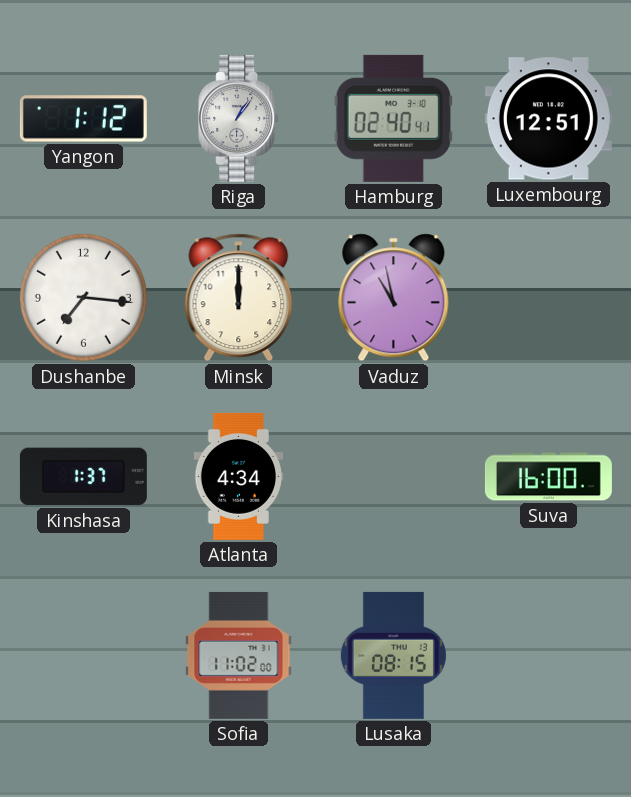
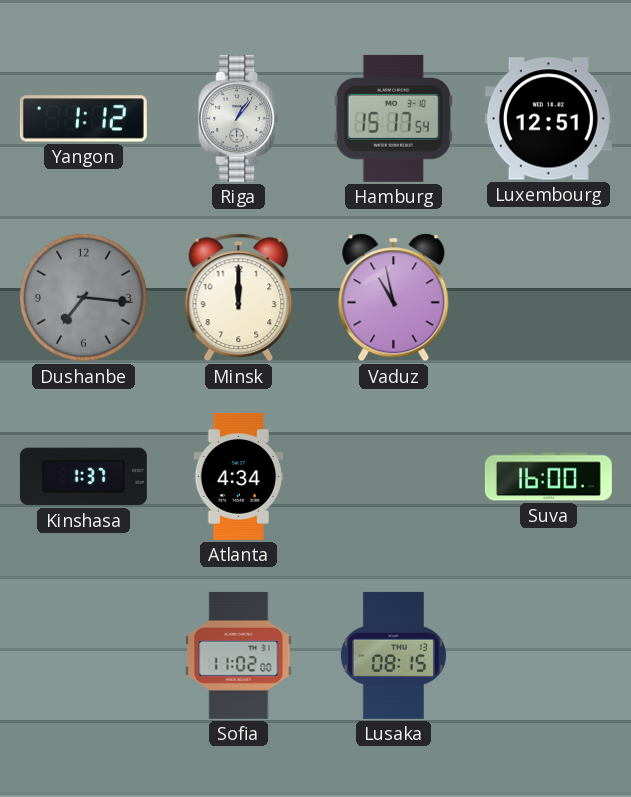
Hamburg: 02:40 -> 15:17 (393, 118)
Dushanbe dial: white -> grey (83, 297)
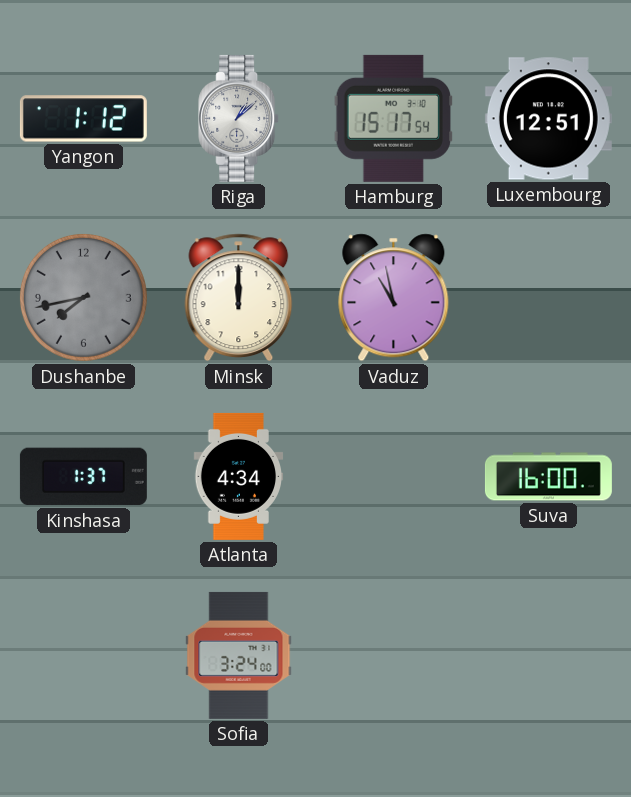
Riga: 1:06 -> 1:08 (239, 118)
Dushanbe: 7:16 -> 7:43 (83, 297)
Sofia: 11:02 -> 3:24 (239, 655)
Lusaka: 08:15 -> none (393, 655)
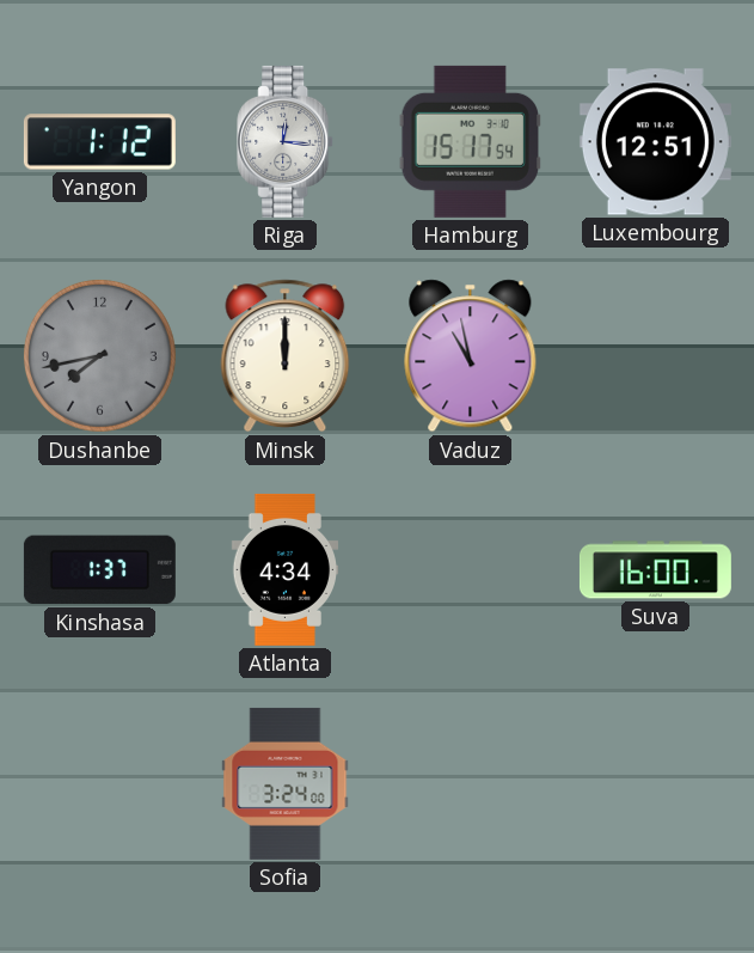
Riga: 1:08 -> 12:16 (286, 141)
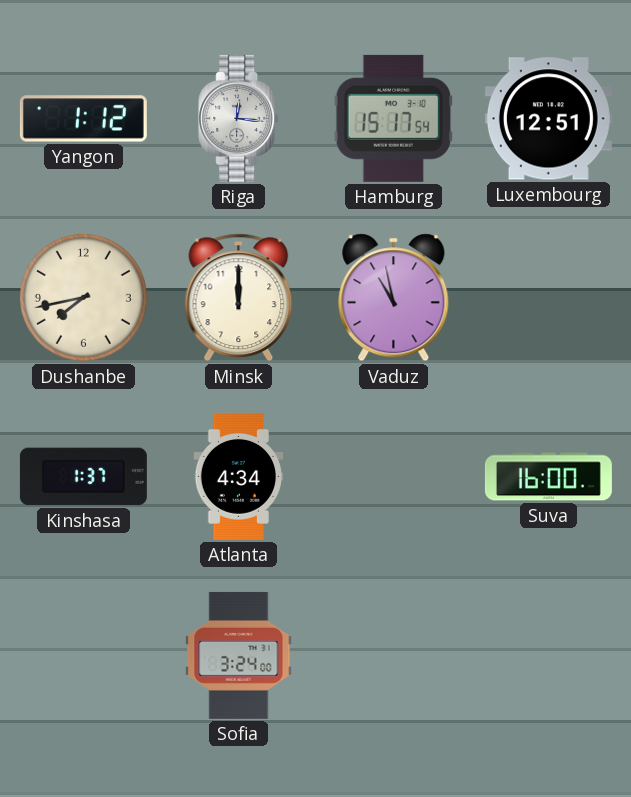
Dushanbe dial: grey -> cream (83, 297)
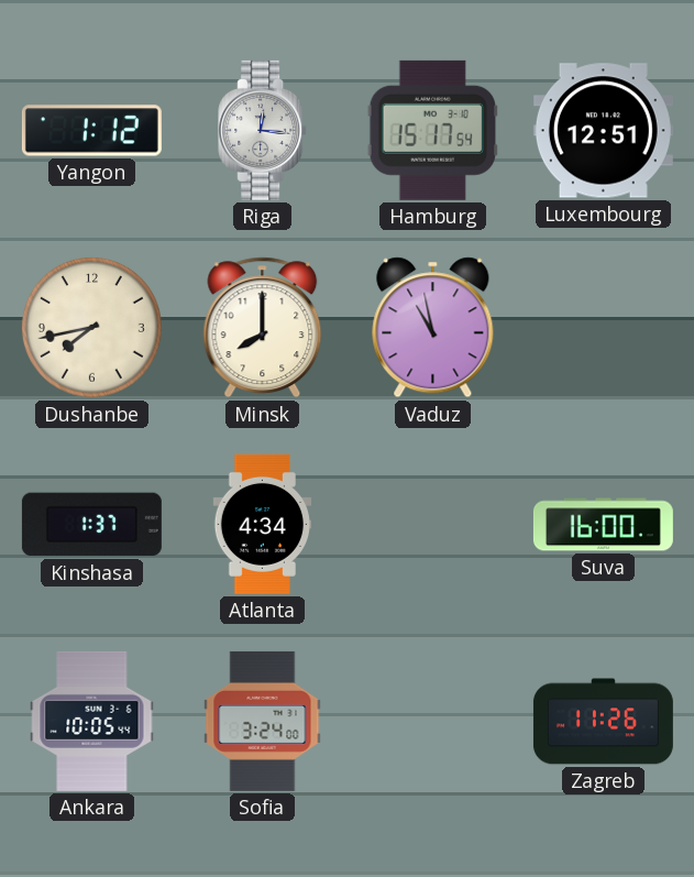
Minsk: 12:00 -> 8:00 (263, 328)
Ankara: none -> 10:05 (92, 721)
Zagreb: none -> 11:26 (603, 722)
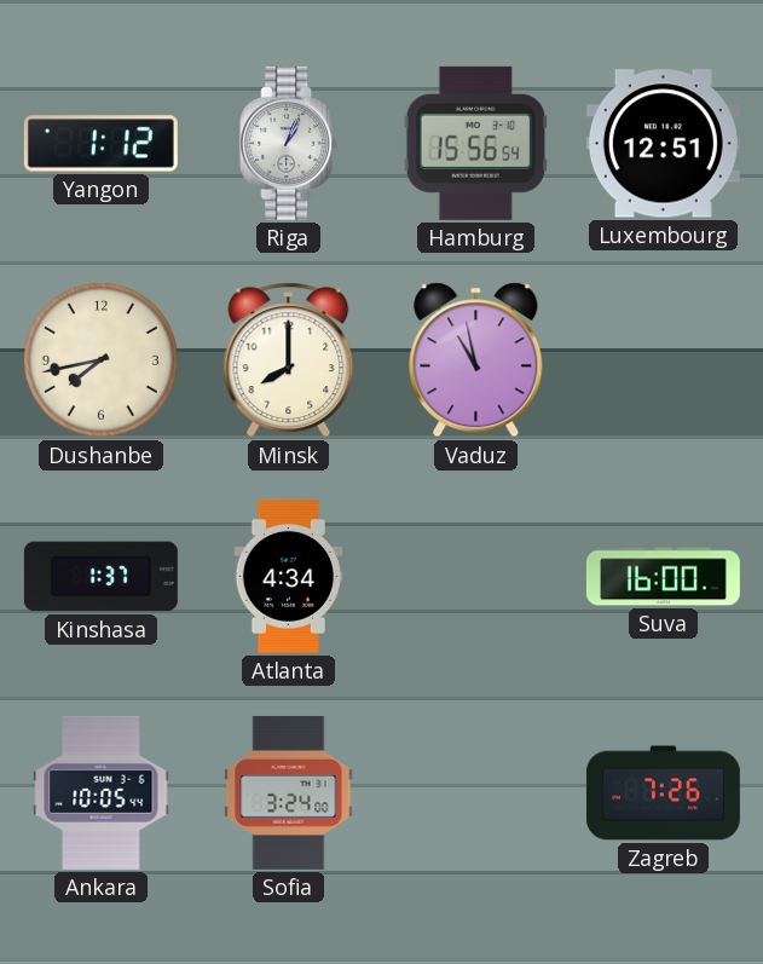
Riga: 12:16 -> 1:04 (289, 143)
Hamburg: 15:17 -> 15:56 (475, 143)
Zagreb: 11:26 -> 7:26 (663, 793)
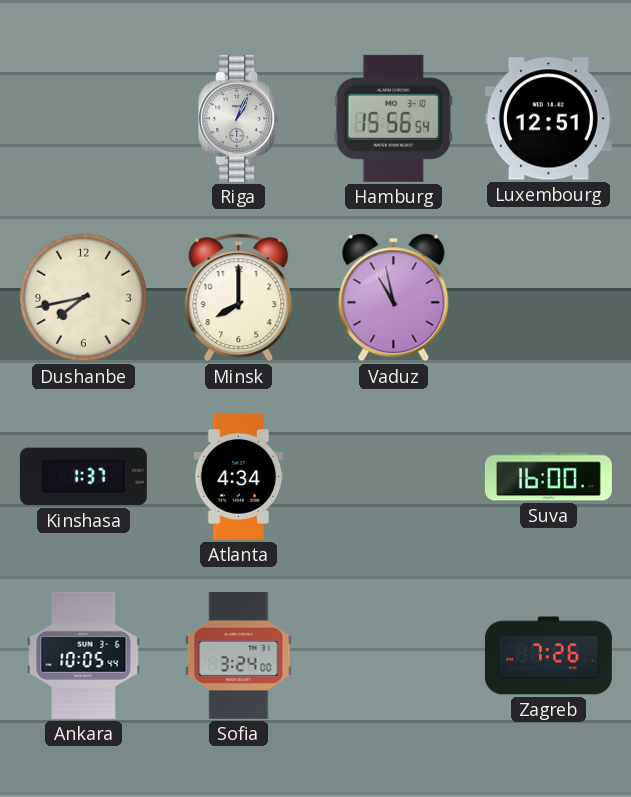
Yangon: 1:12 -> none (100, 144)
